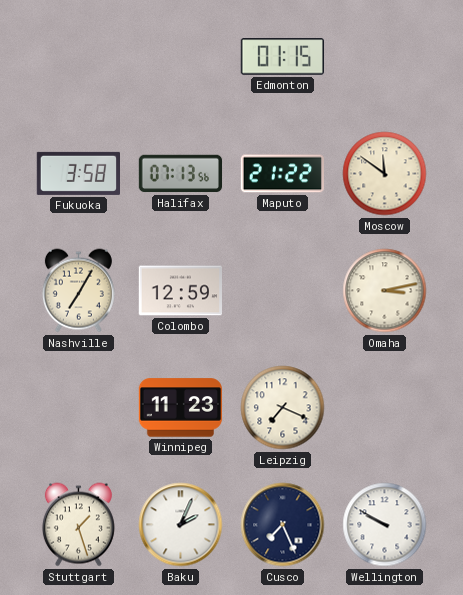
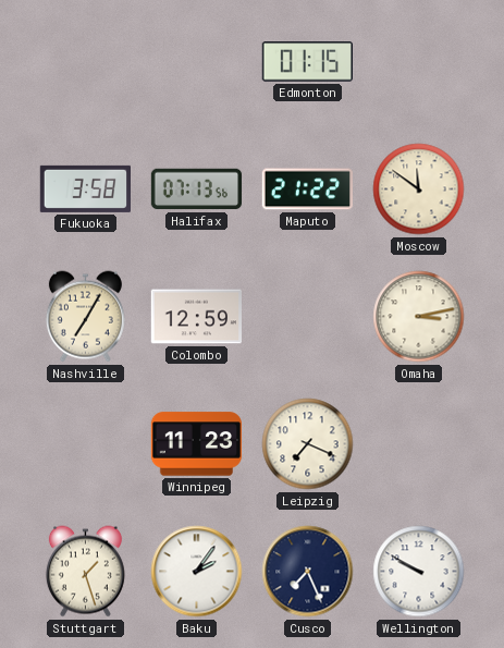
Baku: 2:04 -> 2:06 (197, 572)
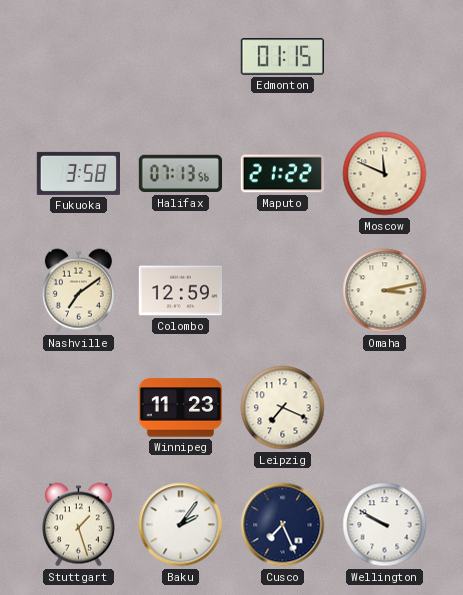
Moscow: 11:51 -> 11:49 (385, 174)
Nashville: 7:05 -> 7:09 (78, 291)
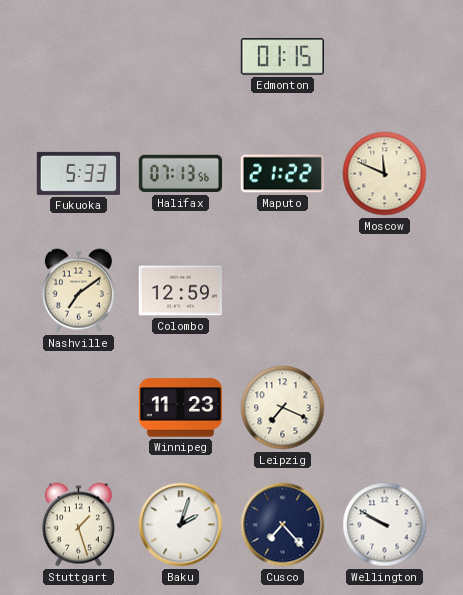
Fukuoka: 3:58 -> 5:33 (78, 173)
Omaha: 3:13 -> none (385, 291)
Baku: 2:06 -> 2:03 (181, 525)
Cusco: 7:26 -> 7:23 (283, 525)
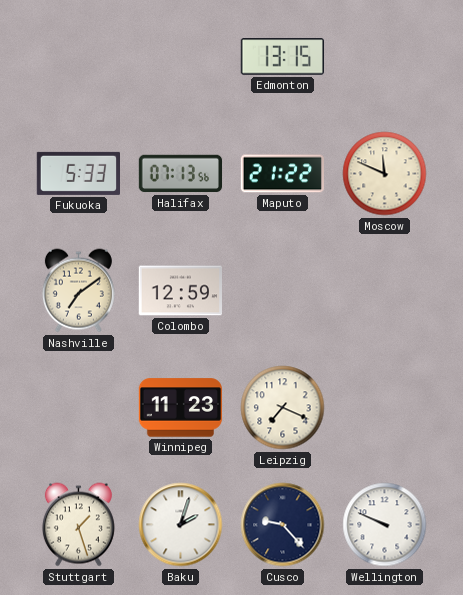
Edmonton: 01:15 -> 13:15 (282, 57)
Cusco: 7:23 -> 9:23 (283, 525)
Wellington: 9:50 -> 9:49 (385, 525)
